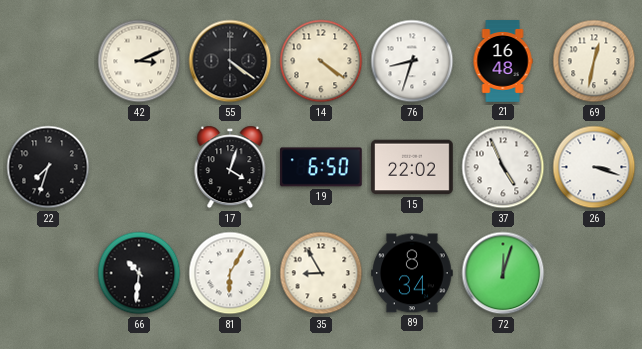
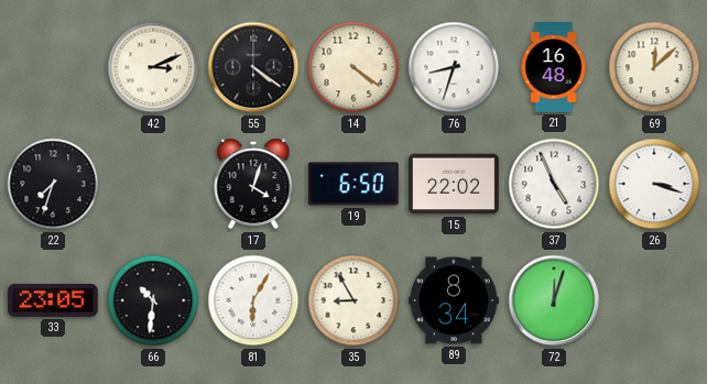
69: 12:32 -> 12:08 (654, 67)
33: none -> 23:05 (53, 300)
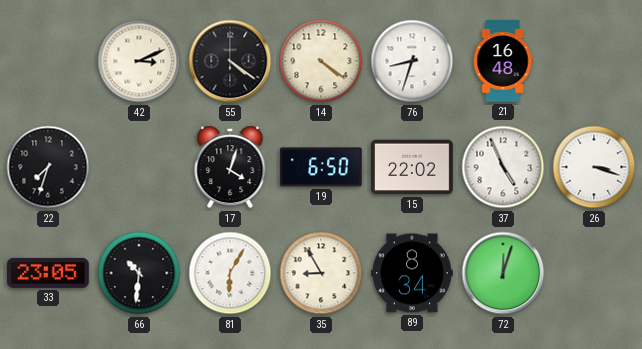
69: 12:08 -> none (654, 67)
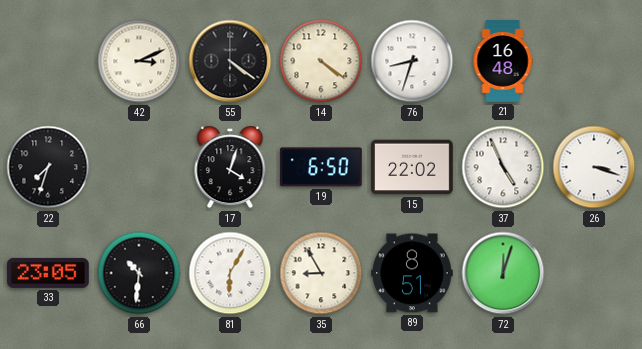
89: 8:34 -> 8:51 (412, 273)
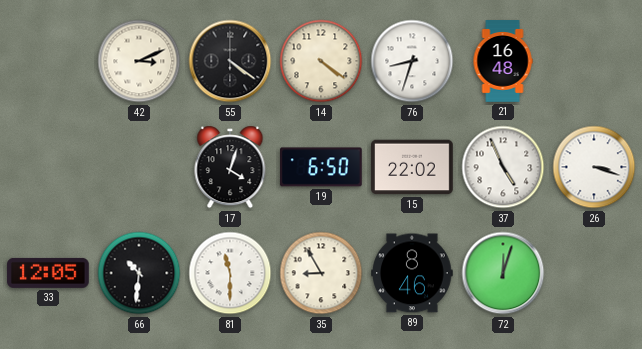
22: 7:33 -> none (48, 167)
33: 23:05 -> 12:05 (48, 273)
81: 6:05 -> 11:30 (230, 273)
89: 8:51 -> 8:46 (412, 273)
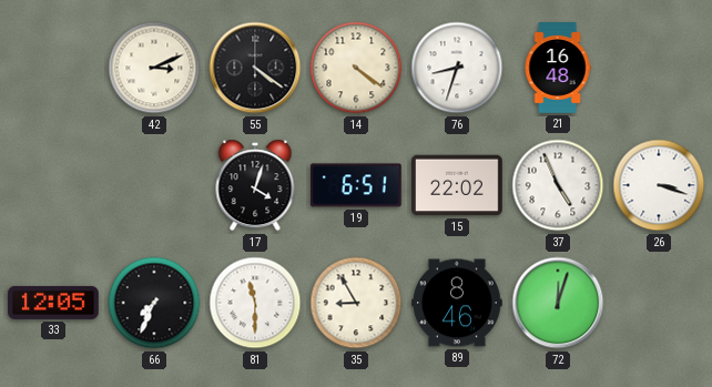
19: 6:50 -> 6:51 (357, 185)
66: 10:31 -> 7:34 (154, 303)
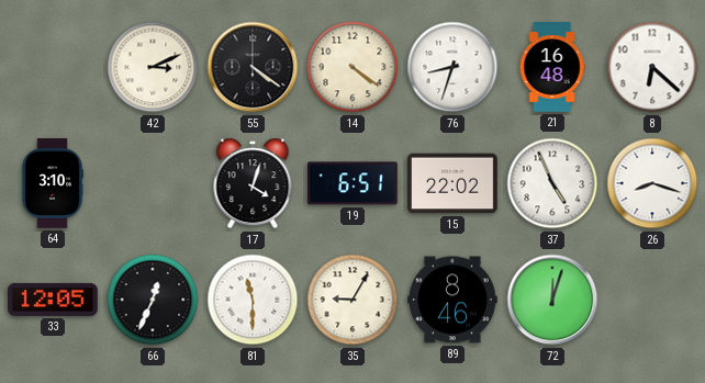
8: none -> 6:22 (652, 67)
64: none -> 3:10 (53, 183)
26: 3:18 -> 8:18 (652, 183)
66: 7:34 -> 12:34 (153, 300)
35: 8:55 -> 9:05 (352, 300)
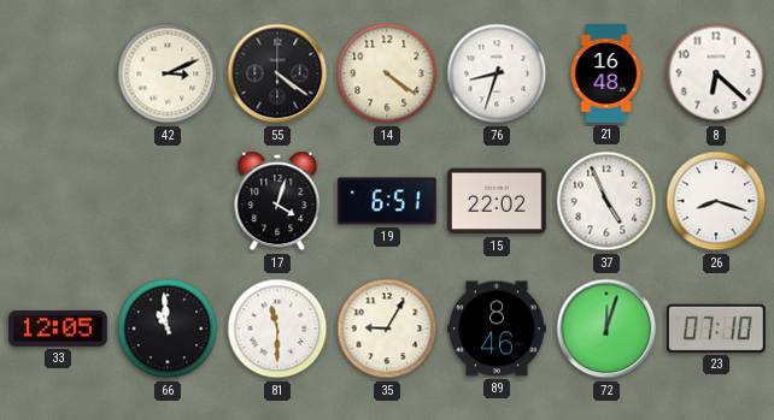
64: 3:10 -> none (53, 183)
66: 12:34 -> 10:59 (168, 329)
23: none -> 07:10 (716, 329)
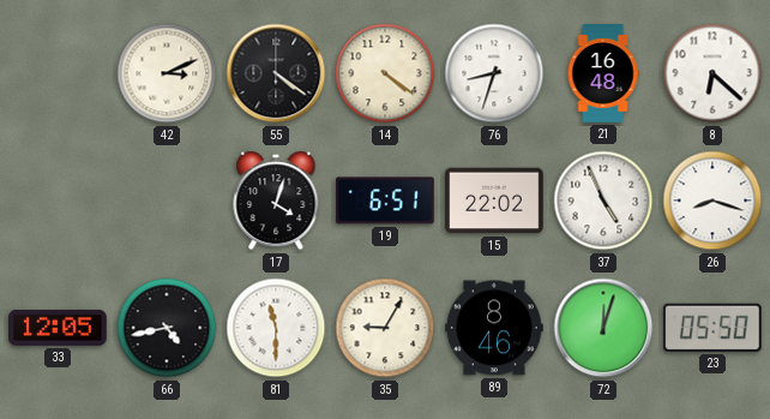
66: 10:59 -> 4:43 (167, 328)
23: 07:10 -> 05:50 (712, 328)
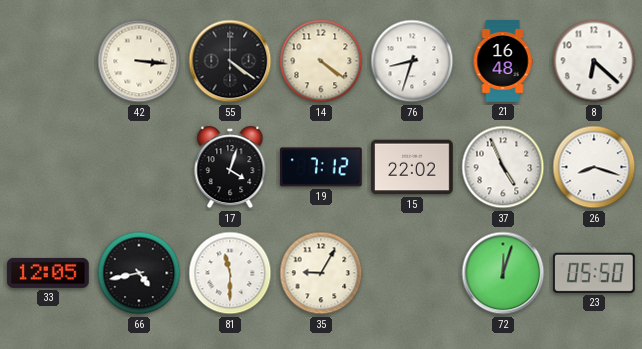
42: 3:11 -> 3:16 (139, 61)
19: 6:51 -> 7:12 (322, 167)
89: 8:46 -> none (494, 328)
